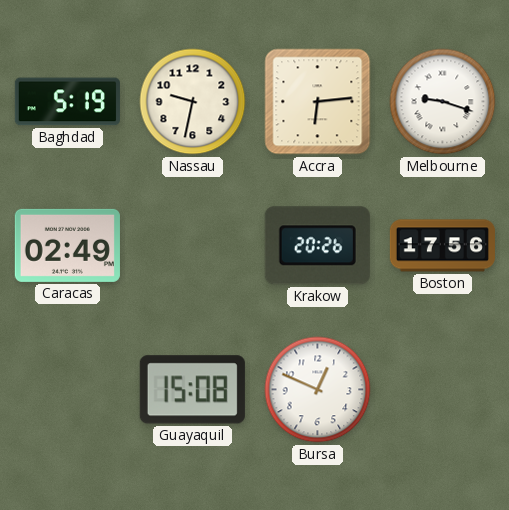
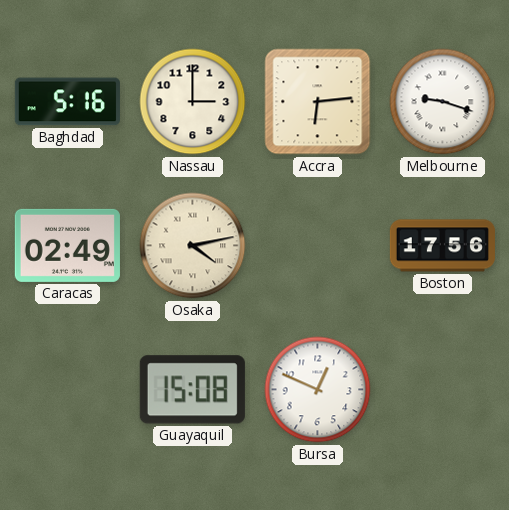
Baghdad: 5:19 -> 5:16 (67, 102)
Nassau: 9:32 -> 3:00 (193, 102)
Osaka: none -> 4:13 (193, 246)
Krakow: 20:26 -> none (317, 246)
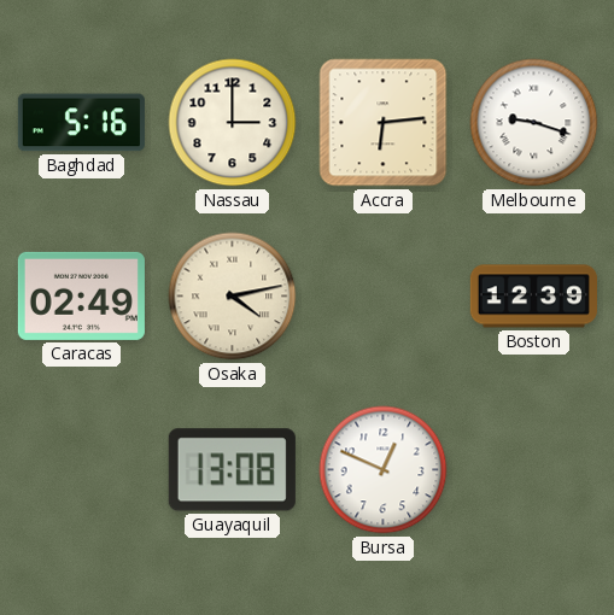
Boston: 17:56 -> 12:39 (533, 297)
Guayaquil: 15:08 -> 13:08 (232, 470)
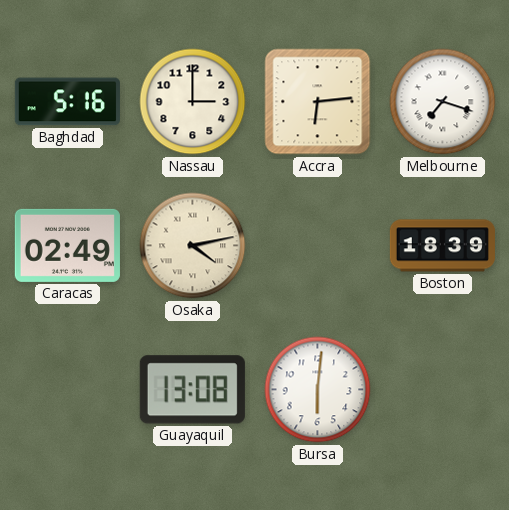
Melbourne: 9:18 -> 7:18 (443, 102)
Boston: 12:39 -> 18:39 (442, 246)
Bursa: 12:49 -> 6:01 (318, 390)
